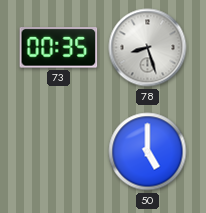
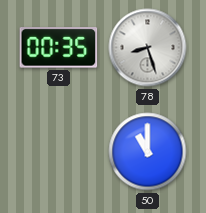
50: 5:00 -> 11:00 (148, 152)
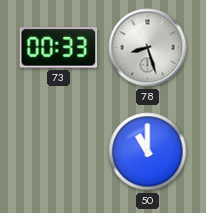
73: 00:35 -> 00:33 (59, 48)
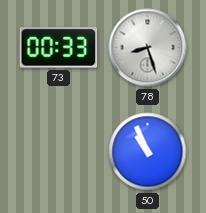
50: 11:00 -> 10:56 (148, 152)
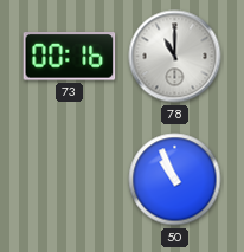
73: 00:33 -> 00:16 (70, 57)
78: 8:27 -> 11:00 (175, 57)
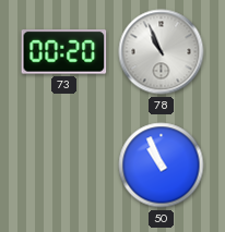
73: 00:16 -> 00:20 (64, 52)
78: 11:00 -> 10:56 (162, 52)
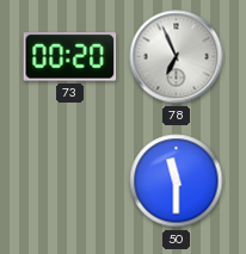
78: 10:56 -> 6:56 (177, 57)
50: 10:56 -> 11:30 (177, 181)
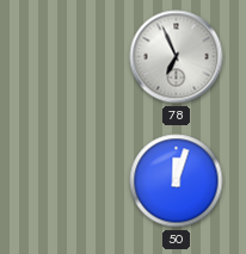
73: 00:20 -> none (70, 57)
50: 11:30 -> 12:03 (177, 181)
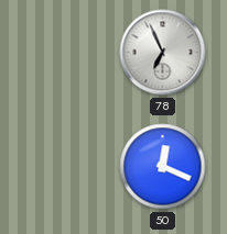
50: 12:03 -> 12:19 (163, 167)
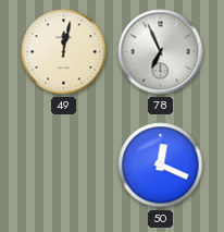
49: none -> 12:02 (64, 52)
